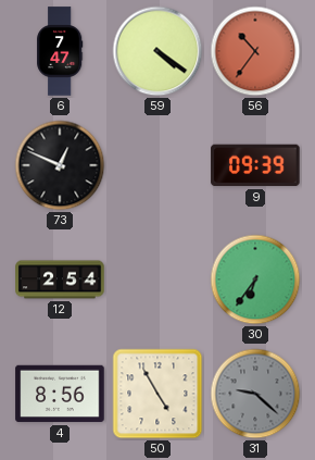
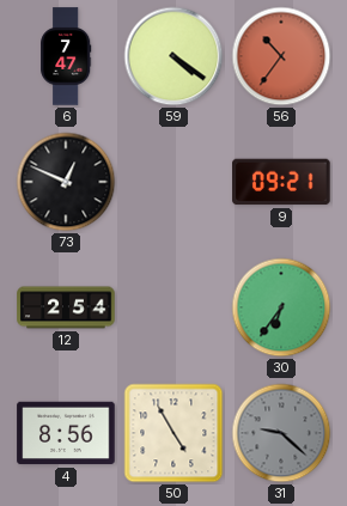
9: 09:39 -> 09:21 (281, 182)
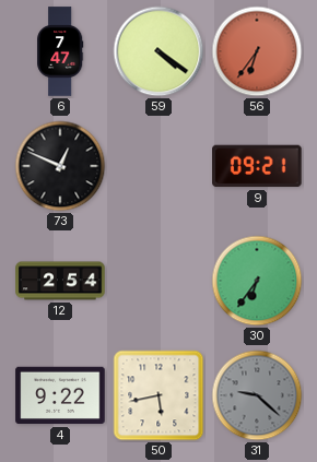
56: 10:36 -> 6:36 (257, 51)
4: 8:56 -> 9:22 (60, 395)
50: 4:55 -> 5:43 (158, 395)
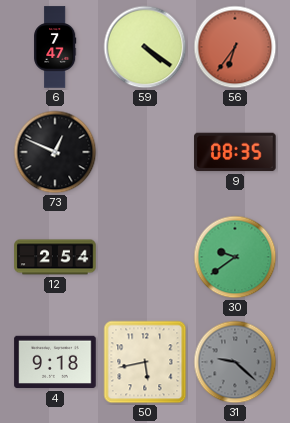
9: 09:21 -> 08:35 (235, 152)
30: 6:36 -> 9:39 (235, 257)
4: 9:22 -> 9:18 (55, 362)
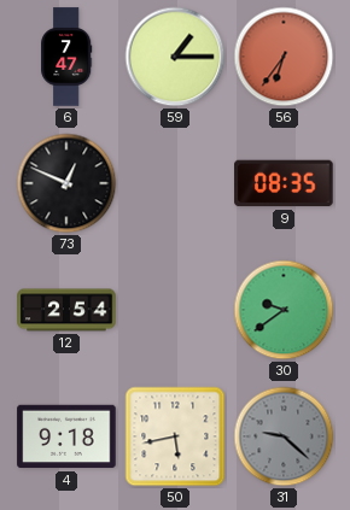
59: 4:21 -> 1:15 (175, 57)
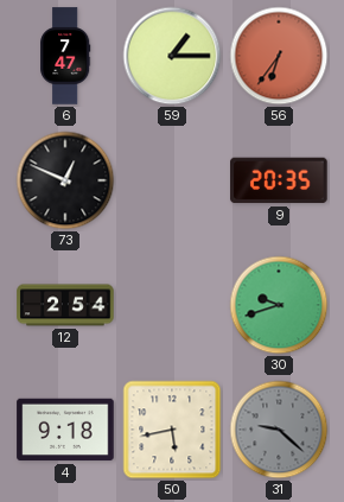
9: 08:35 -> 20:35 (279, 180)
30: 9:39 -> 9:42 (279, 305)
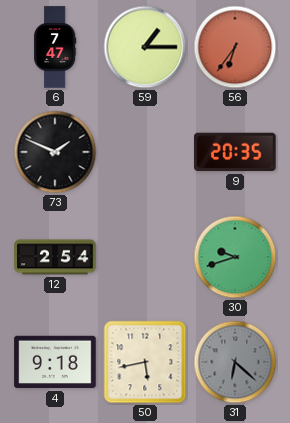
73: 12:49 -> 1:49 (55, 152)
31: 9:22 -> 6:22 (235, 362)
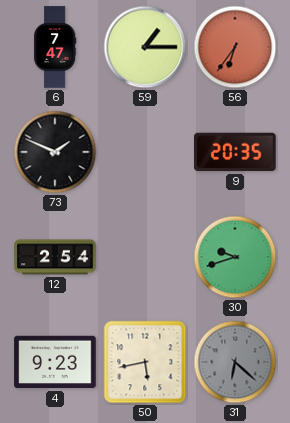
4: 9:18 -> 9:23 (55, 362)
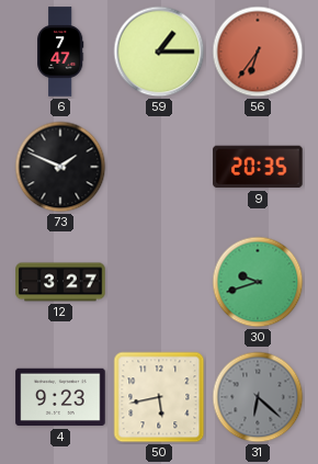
12: 2:54 -> 3:27 (60, 282)
